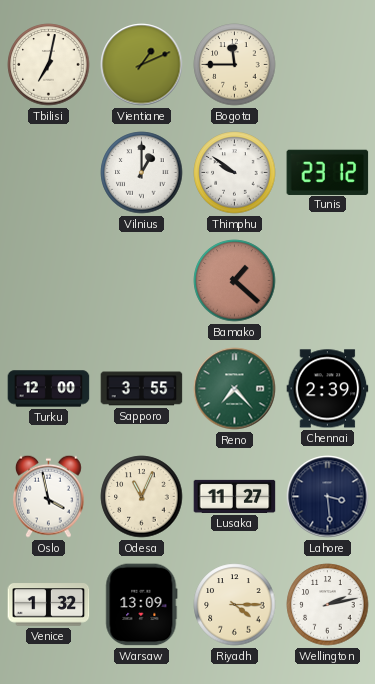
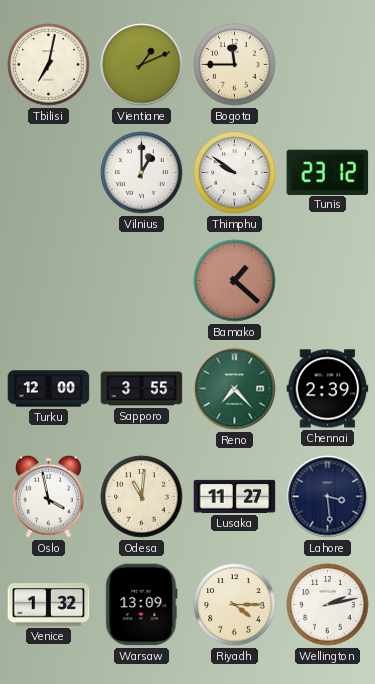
Odesa: 11:04 -> 11:01 (142, 497)
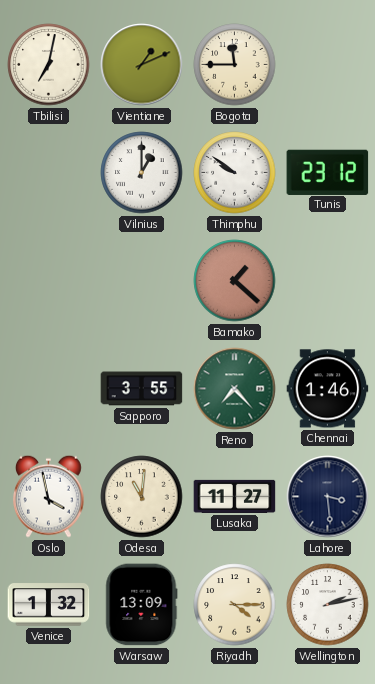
Turku: 12:00 -> none (49, 389)
Chennai: 2:39 -> 1:46 (328, 389)
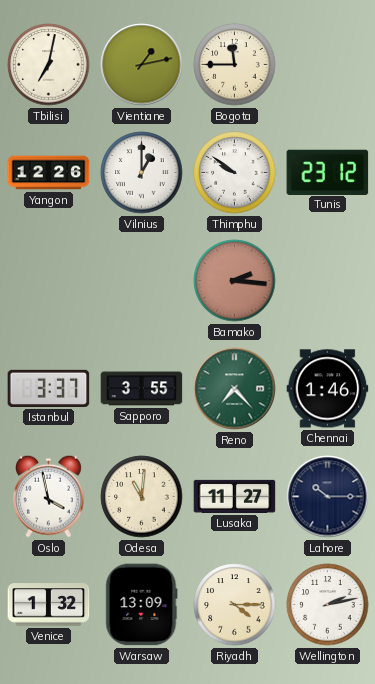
Vientiane: 1:11 -> 1:13 (142, 65)
Yangon: none -> 12:26 (49, 173)
Bamako: 1:22 -> 2:16 (235, 281)
Istanbul: none -> 3:37 (49, 388)
Lahore: 3:29 -> 10:15 (328, 497)
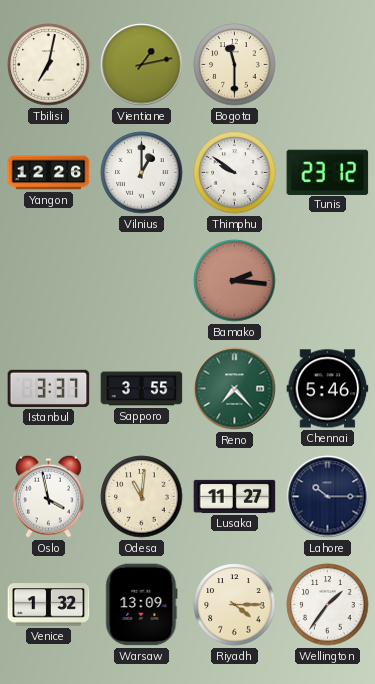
Bogota: 11:45 -> 11:30 (235, 65)
Chennai: 1:46 -> 5:46 (328, 389)
Wellington: 2:13 -> 1:36 (328, 605)
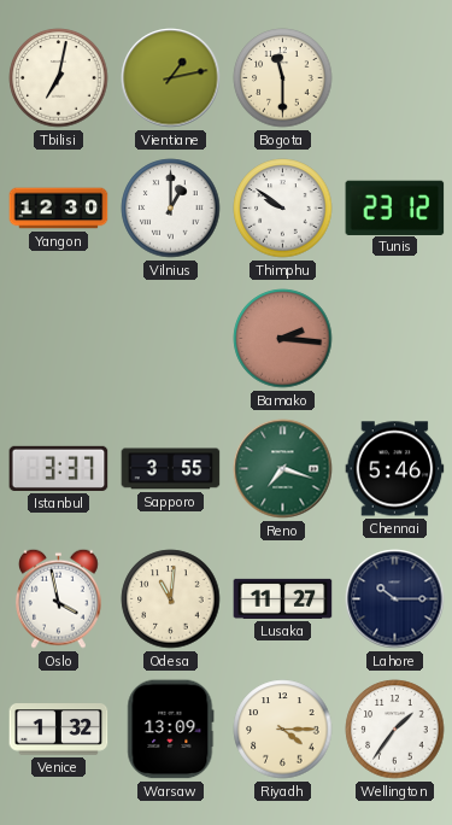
Yangon: 12:26 -> 12:30 (59, 209)
Reno: 7:23 -> 7:18 (283, 469)
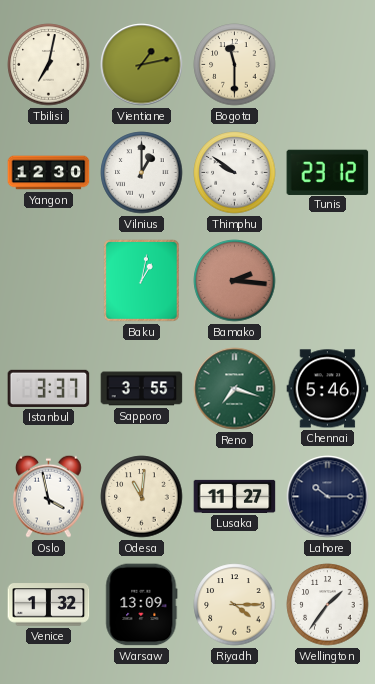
Baku: none -> 1:02 (142, 281)
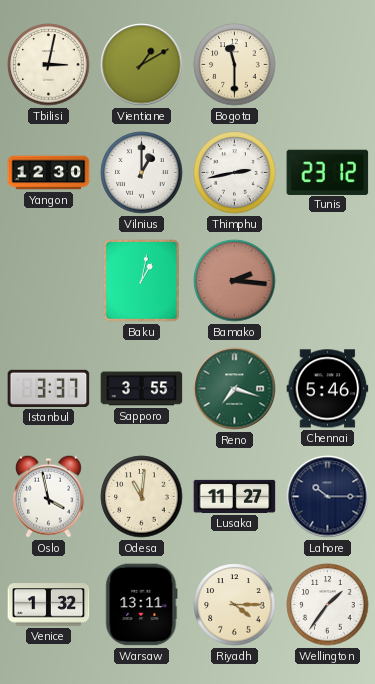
Tbilisi: 7:02 -> 3:02 (49, 65)
Vientiane: 1:13 -> 1:10 (142, 65)
Thimphu: 9:51 -> 2:43 (235, 173)
Warsaw: 13:09 -> 13:11 (142, 605)
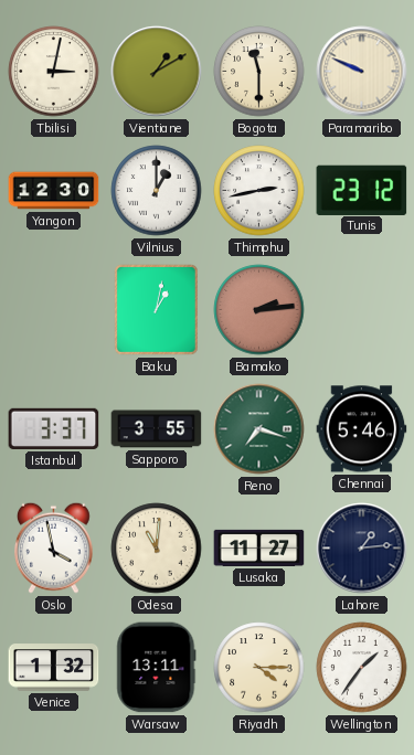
Paramaribo: none -> 9:49 (362, 72)
Bamako: 2:16 -> 2:14 (259, 310)
Lahore: 10:15 -> 1:14 (362, 549)
